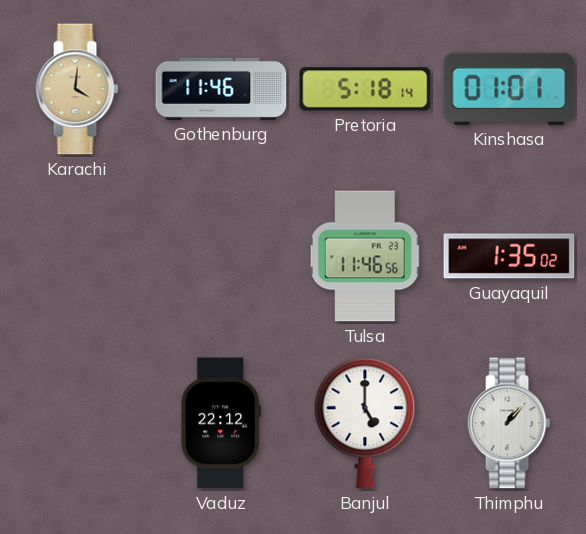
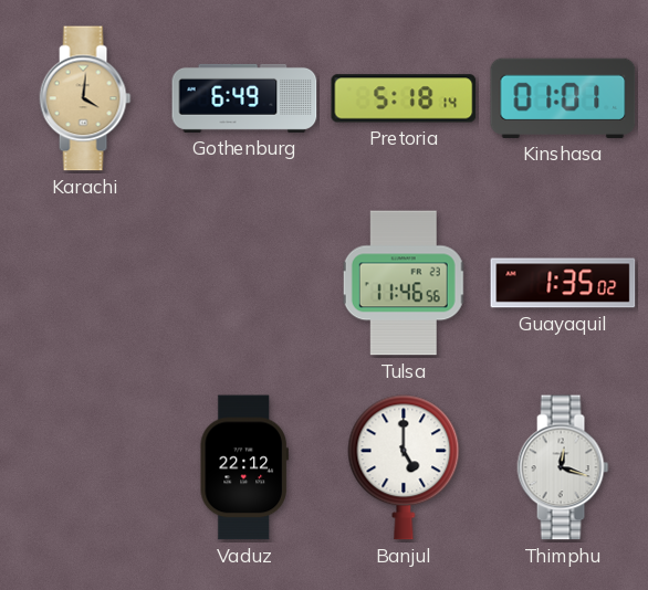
Gothenburg: 11:46 -> 6:49 (244, 98)
Thimphu: 1:07 -> 12:18 (563, 467)
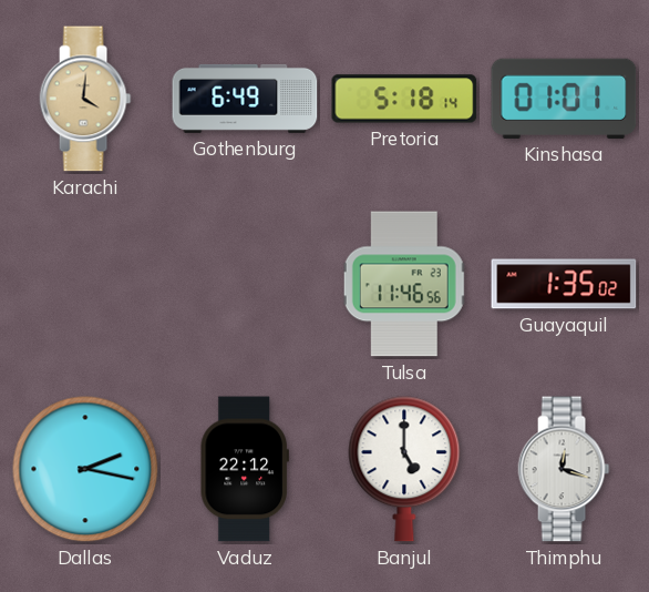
Dallas: none -> 2:17 (85, 469)
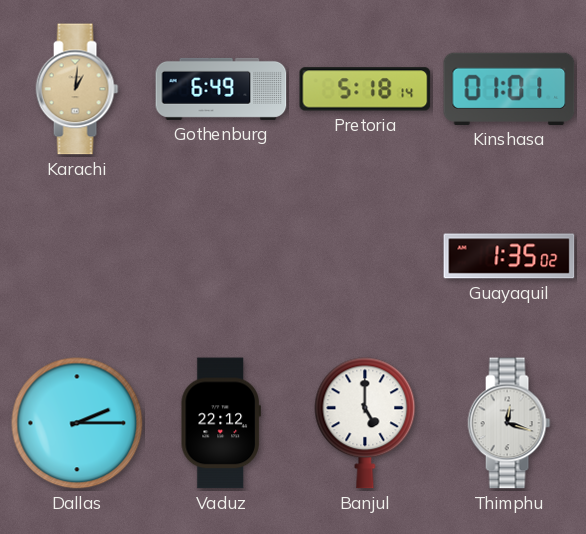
Karachi: 4:01 -> 1:01 (77, 89)
Tulsa: 11:46 -> none (404, 284)
Dallas: 2:17 -> 2:15 (77, 423)
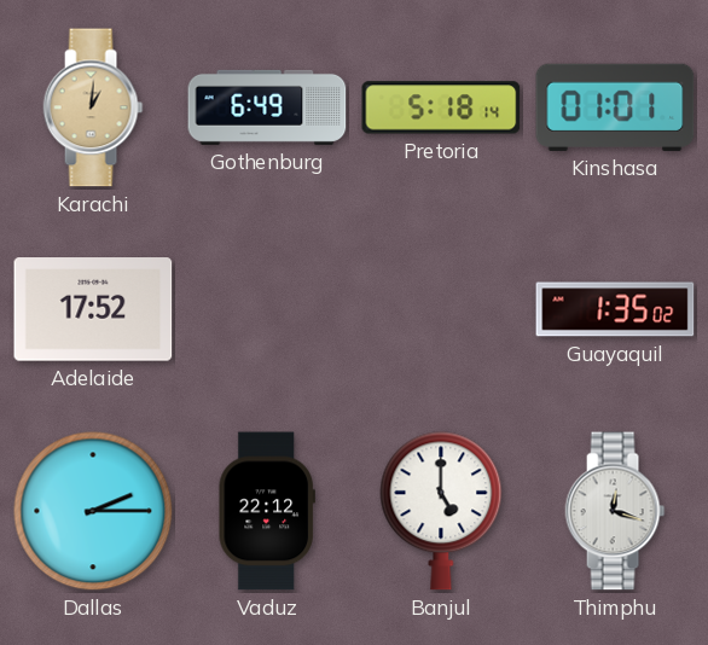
Adelaide: none -> 17:52 (93, 309)
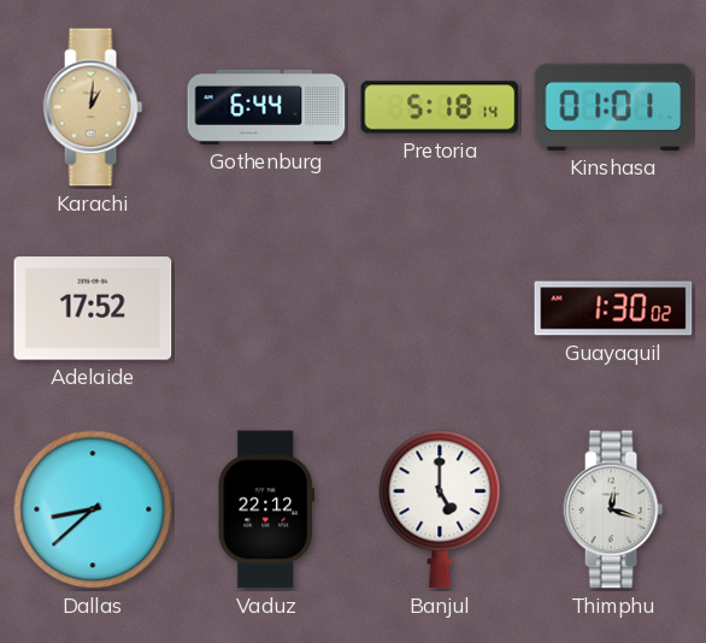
Gothenburg: 6:49 -> 6:44 (266, 107)
Guayaquil: 1:35 -> 1:30 (613, 308)
Dallas: 2:15 -> 8:38 (93, 509)
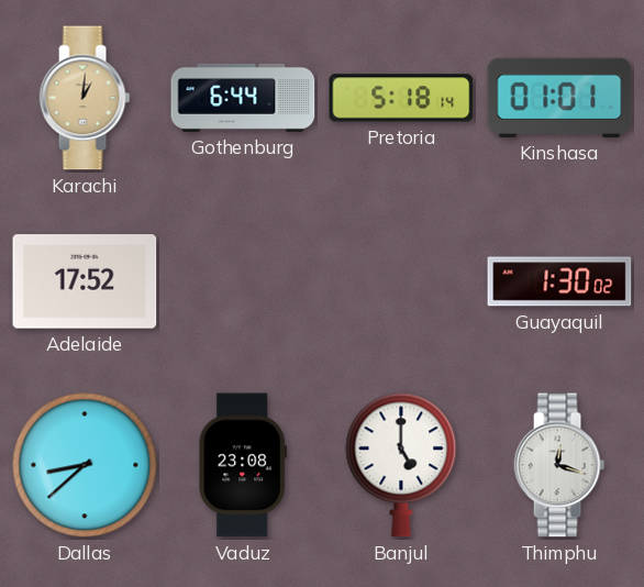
Vaduz: 22:12 -> 23:08 (243, 465)
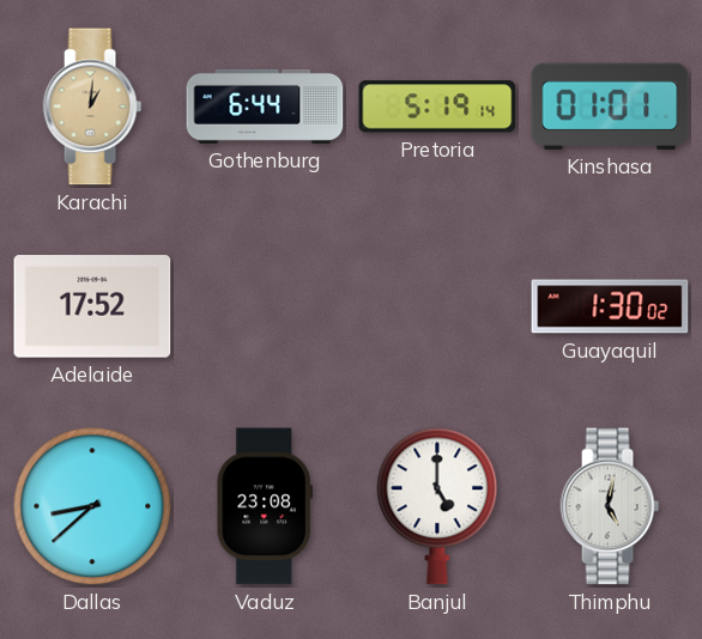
Pretoria: 5:18 -> 5:19 (437, 106)
Thimphu: 12:18 -> 5:02 (610, 506)
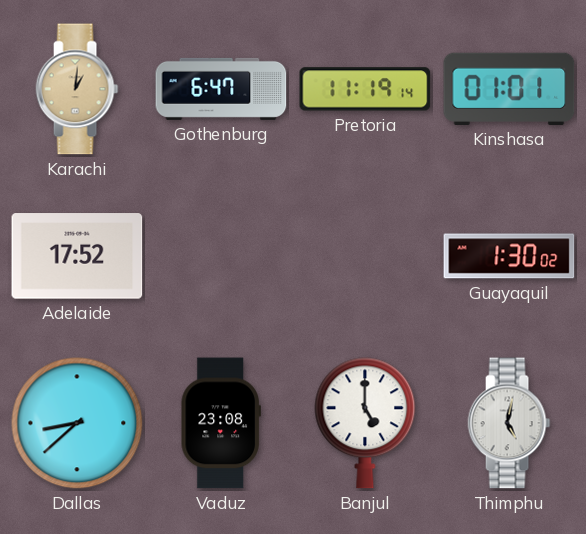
Gothenburg: 6:44 -> 6:47 (221, 89)
Pretoria: 5:19 -> 11:19 (365, 89)
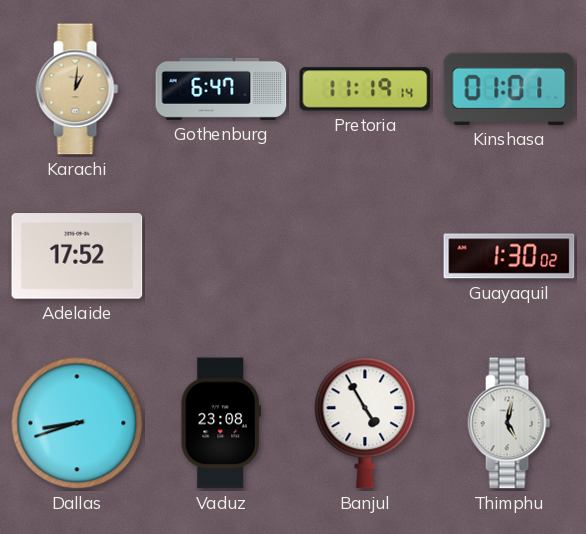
Dallas: 8:38 -> 8:42 (77, 423)
Banjul: 5:00 -> 4:55 (365, 423)
